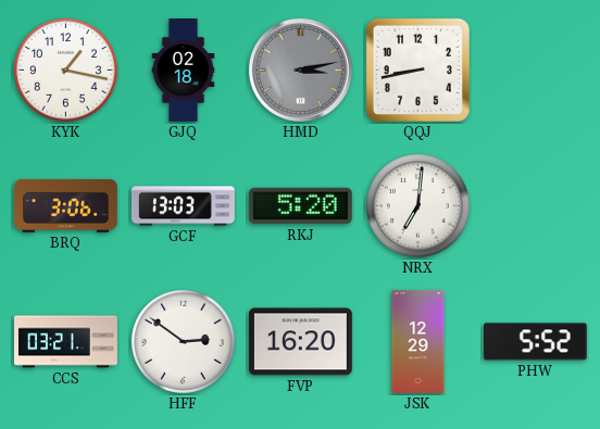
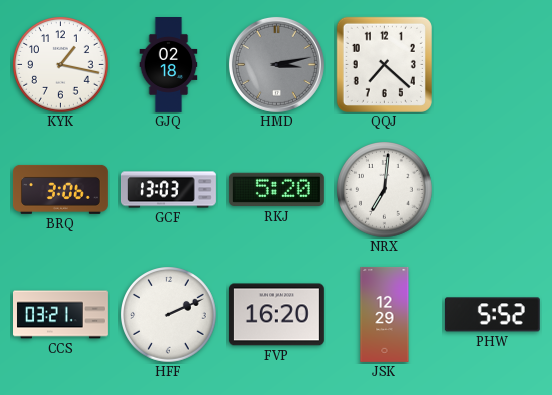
QQJ: 8:43 -> 7:22 (384, 64)
HFF: 2:51 -> 2:11 (169, 315)
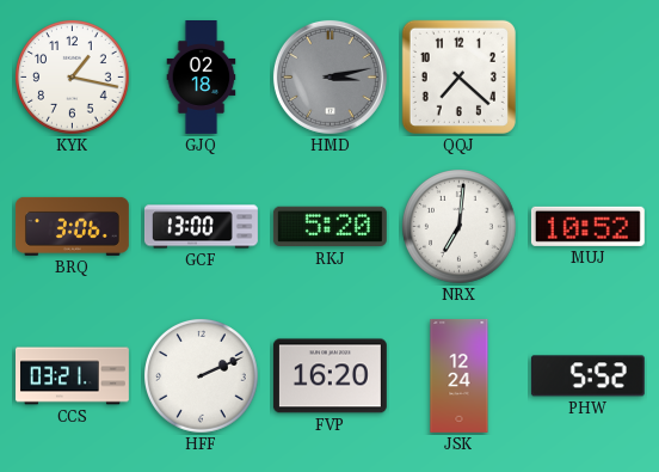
GCF: 13:03 -> 13:00 (202, 227)
MUJ: none -> 10:52 (587, 226)
JSK: 12:29 -> 12:24 (460, 375)
